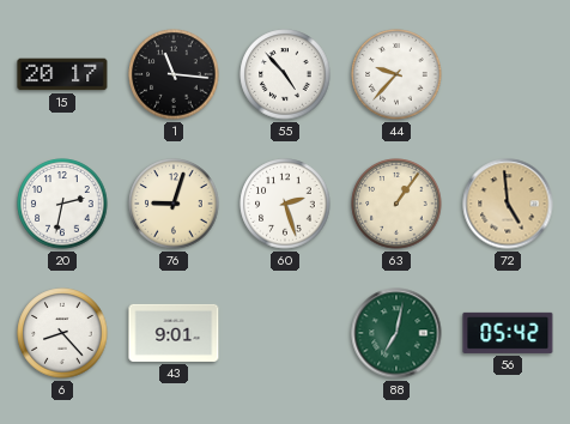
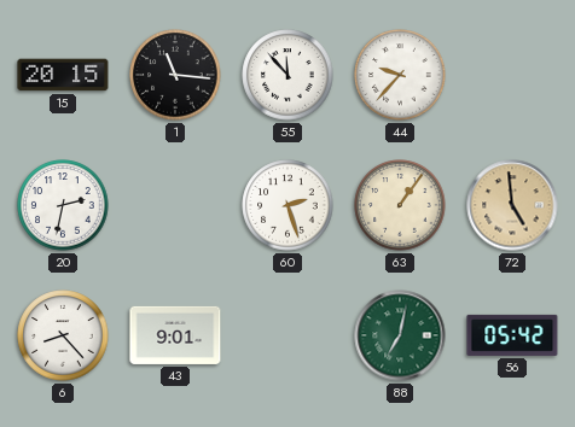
15: 20:17 -> 20:15 (63, 75)
55: 4:53 -> 11:53 (287, 75)
76: 9:03 -> none (174, 204)
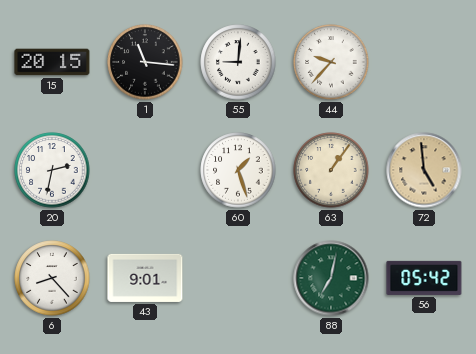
55: 11:53 -> 9:01 (238, 62)
60: 2:27 -> 1:27 (238, 170)
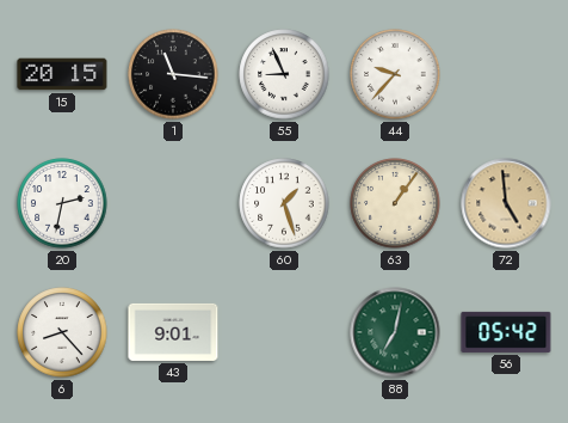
55: 9:01 -> 8:56 (284, 74)
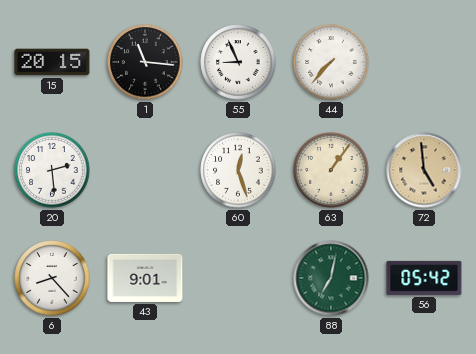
44: 9:37 -> 7:37 (331, 62)
20: 2:32 -> 2:29 (52, 170)
60: 1:27 -> 12:27 (238, 170)
